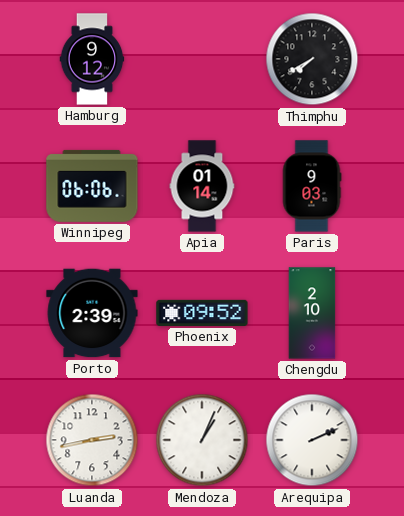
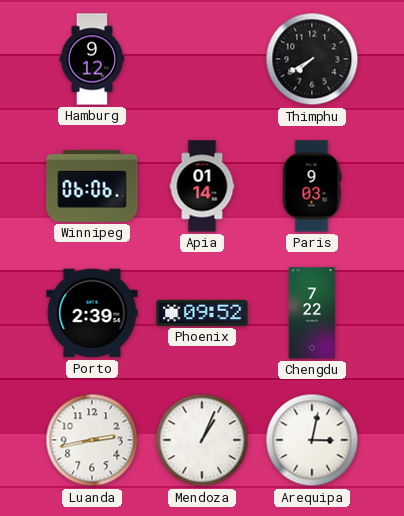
Chengdu: 2:10 -> 7:22 (312, 313)
Arequipa: 2:11 -> 3:02 (312, 440)
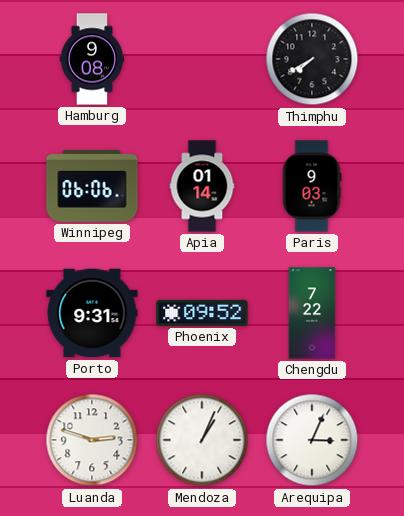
Hamburg: 9:12 -> 9:08 (92, 59)
Porto: 2:39 -> 9:31 (92, 313)
Luanda: 2:43 -> 2:48 (92, 440)
Arequipa: 3:02 -> 3:04 (312, 440)
